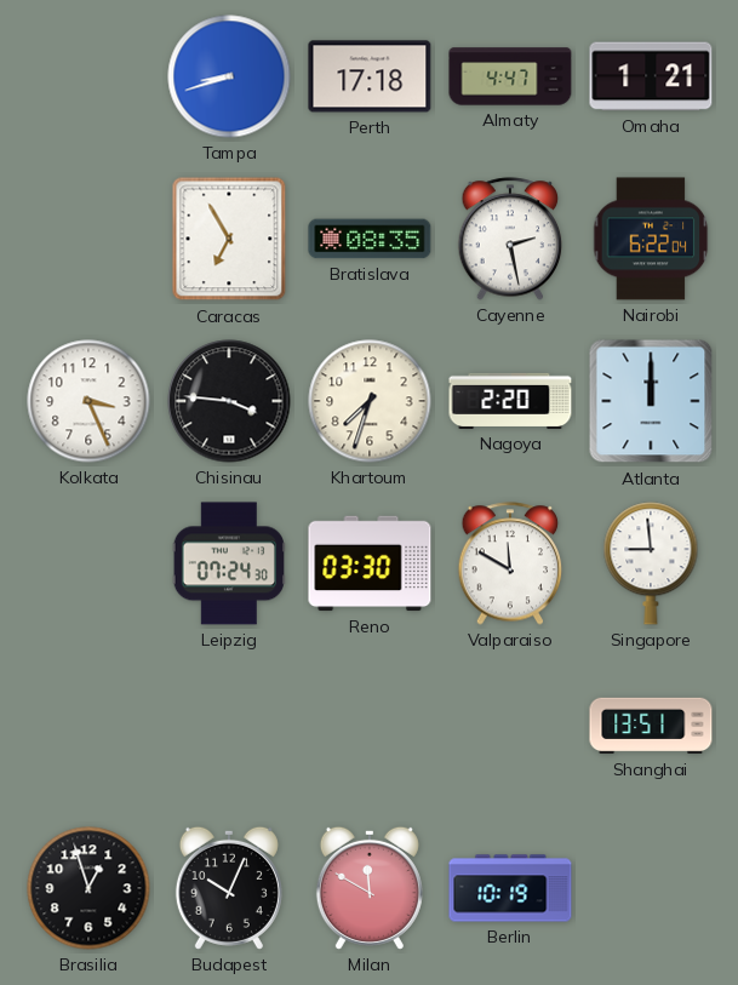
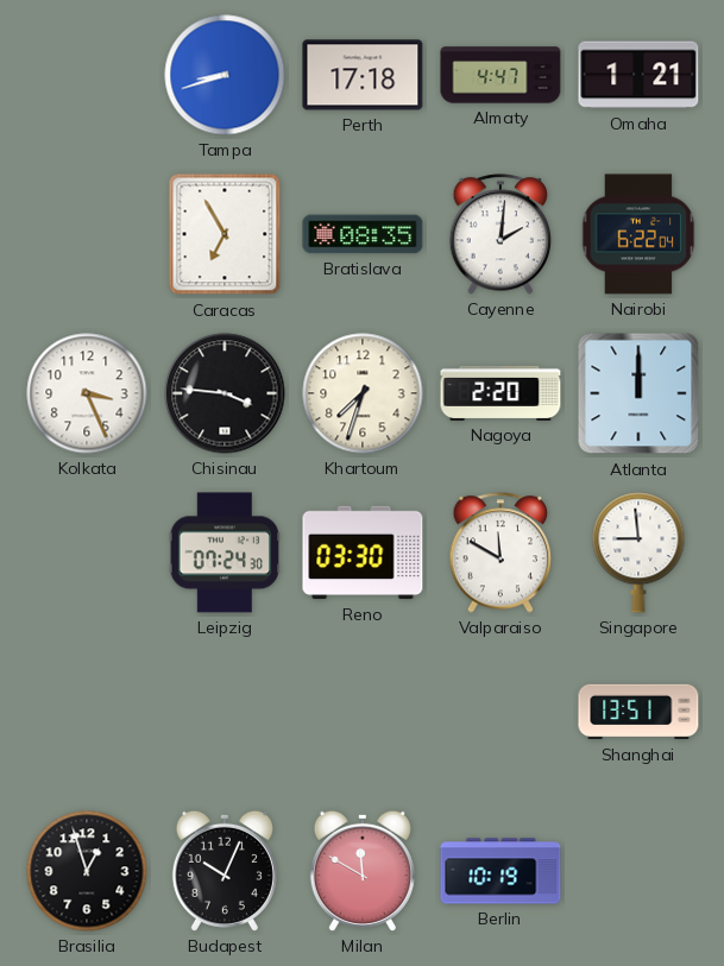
Cayenne: 2:28 -> 2:01 (500, 234)
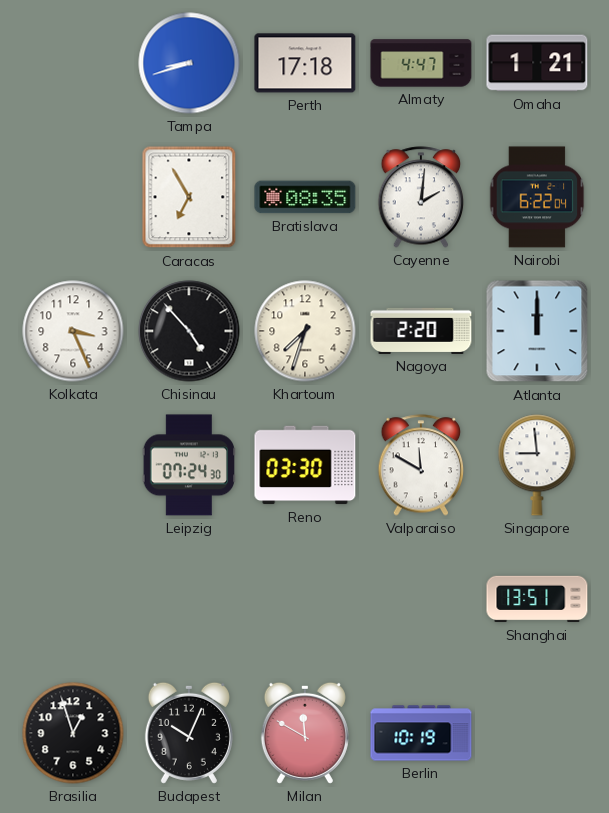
Chisinau: 3:46 -> 4:53 (189, 331)
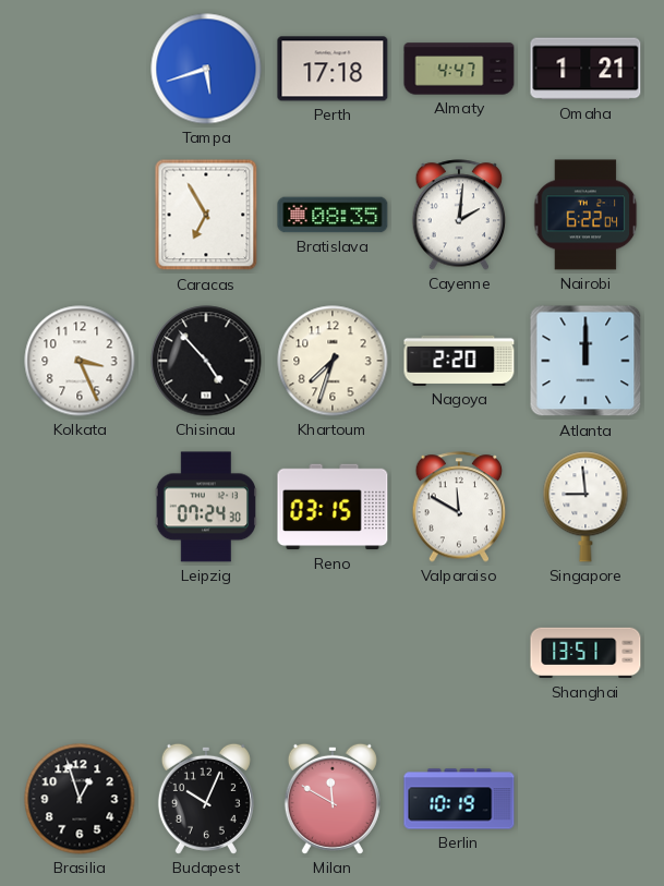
Tampa: 8:42 -> 5:42 (206, 69)
Reno: 03:30 -> 03:15 (333, 507)
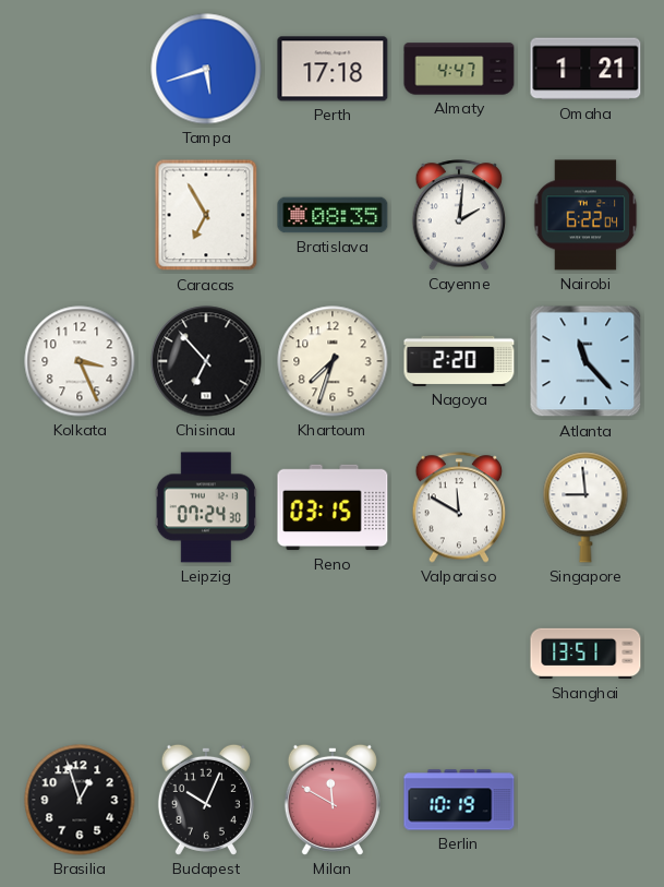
Chisinau: 4:53 -> 6:53 (206, 361)
Atlanta: 12:00 -> 11:23 (585, 361)
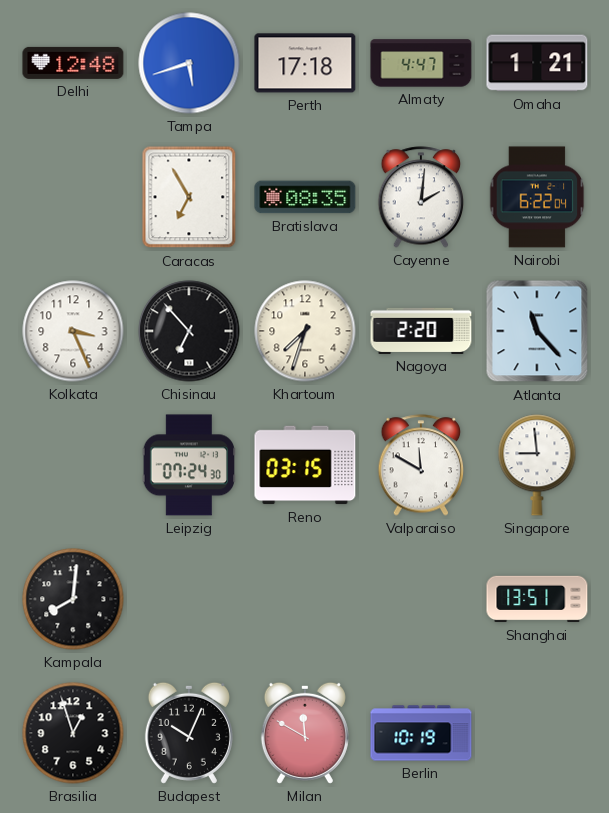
Delhi: none -> 12:48 (73, 63)
Kampala: none -> 8:01 (73, 599)
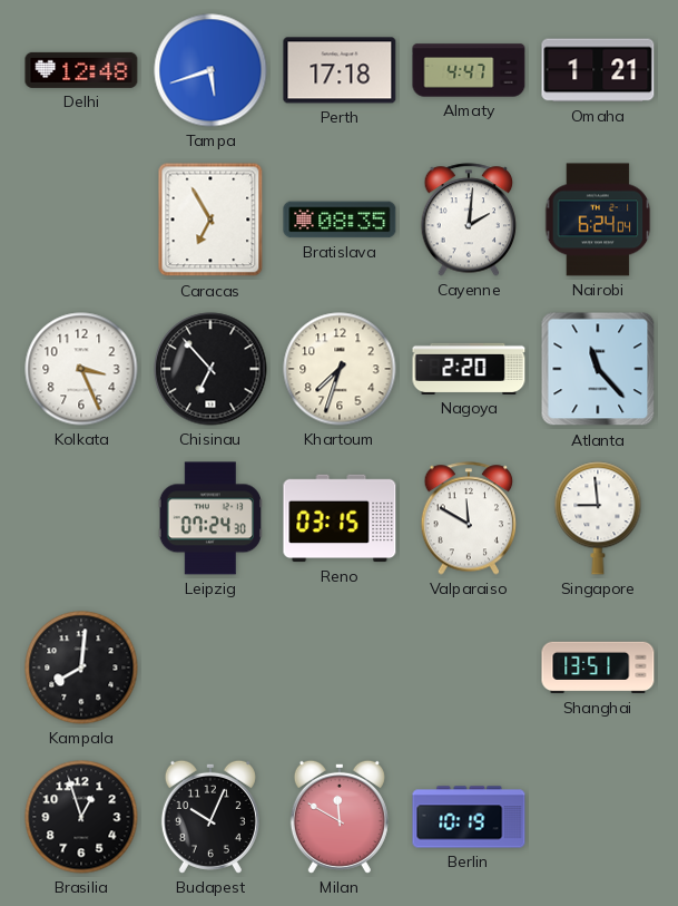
Nairobi: 6:22 -> 6:24 (598, 220)
